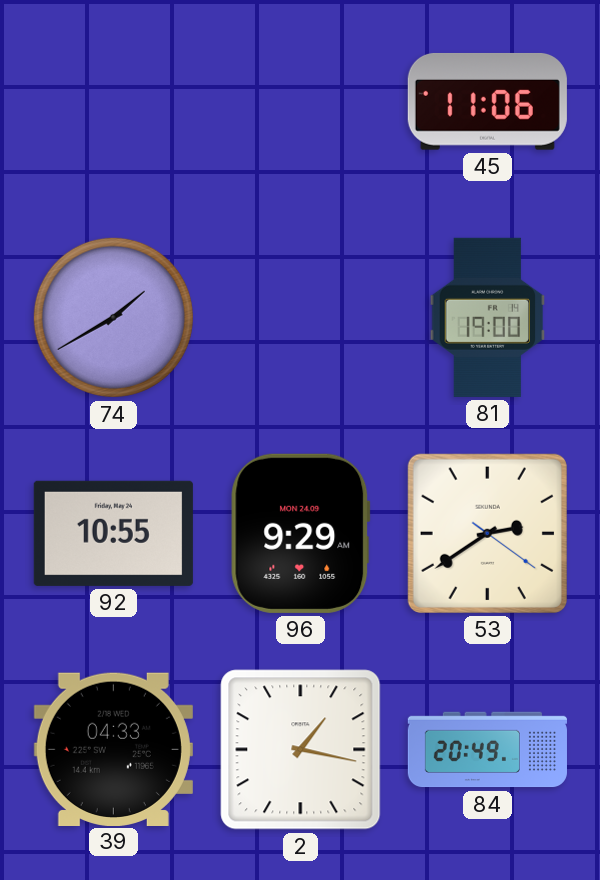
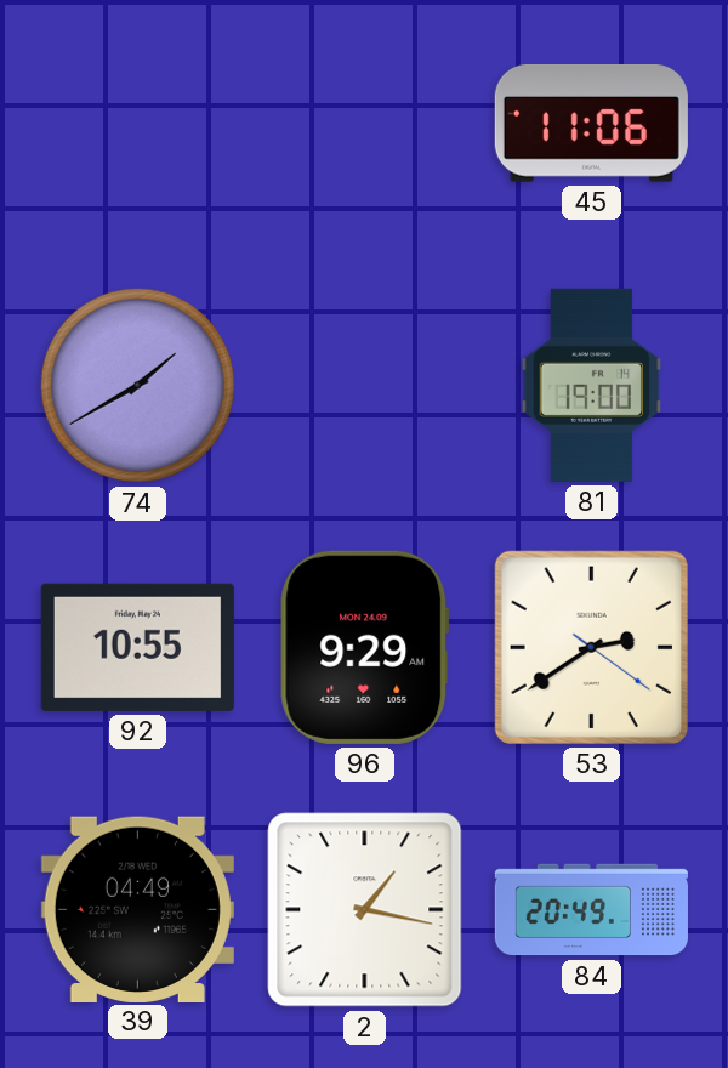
39: 04:33 -> 04:49 (137, 909)
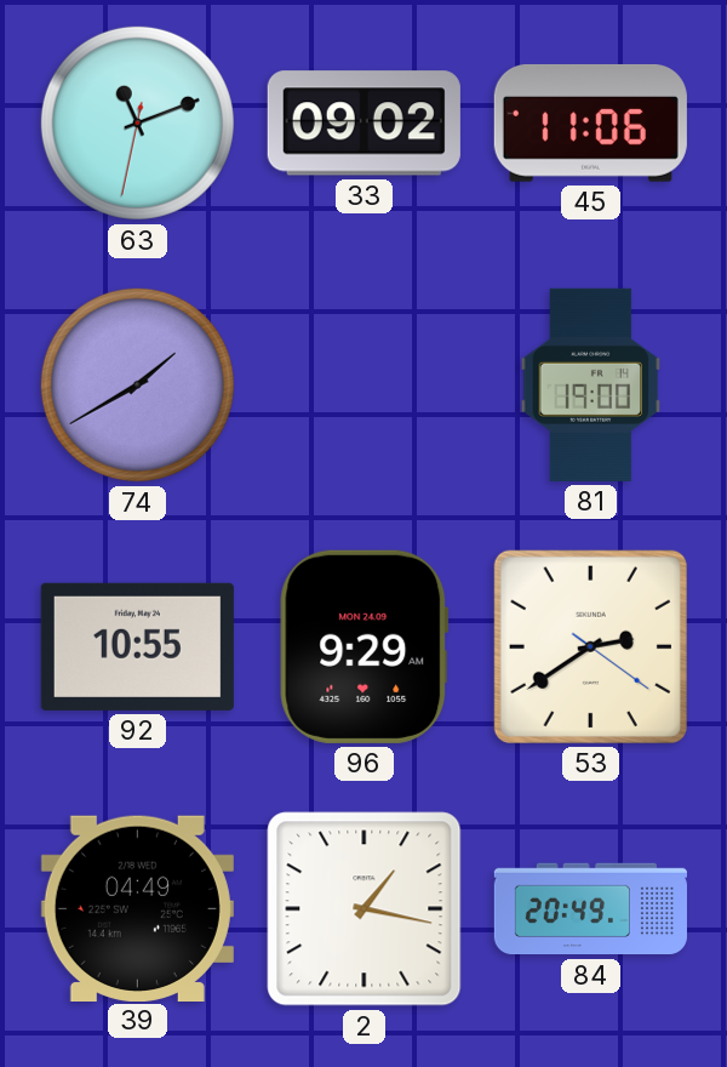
63: none -> 11:11 (137, 122)
33: none -> 09:02 (363, 124)
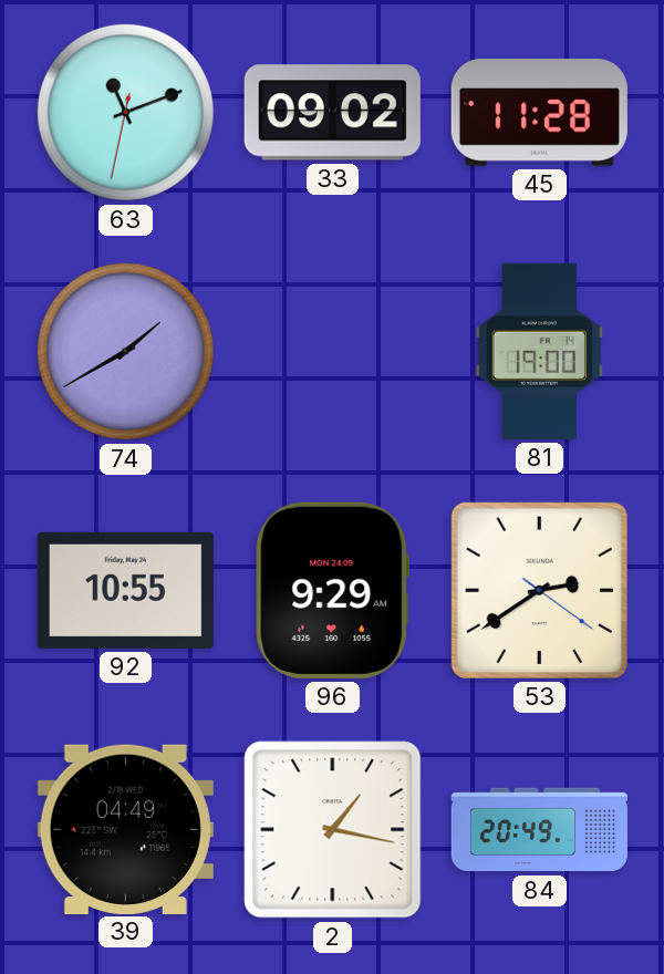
45: 11:06 -> 11:28 (539, 112)
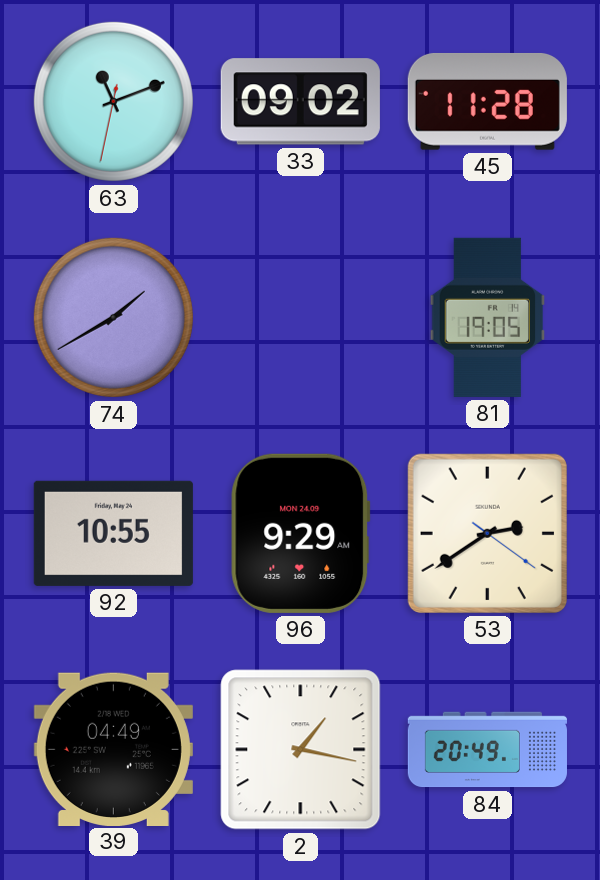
81: 19:00 -> 19:05 (488, 317)
